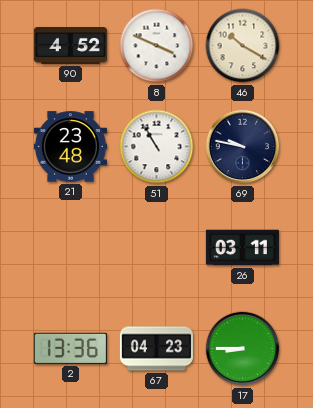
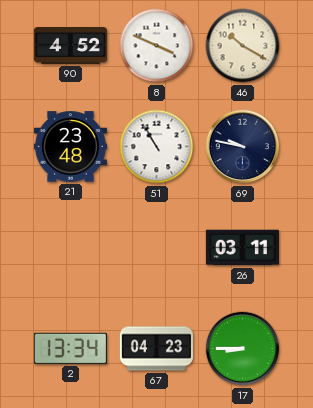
2: 13:36 -> 13:34 (70, 348)
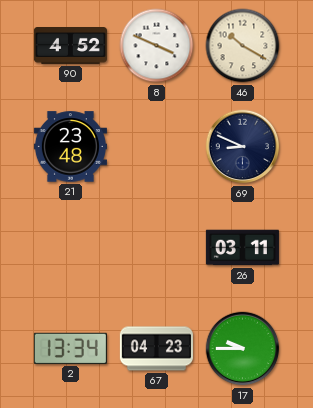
51: 10:55 -> none (157, 147)
69: 9:47 -> 8:49 (243, 147)
17: 8:45 -> 9:45 (243, 349)
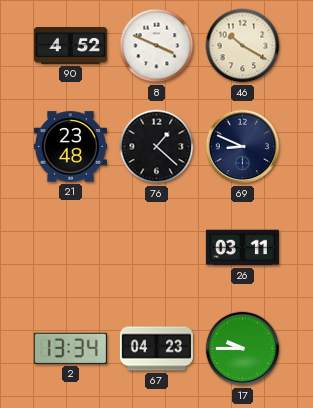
76: none -> 1:22 (157, 147)
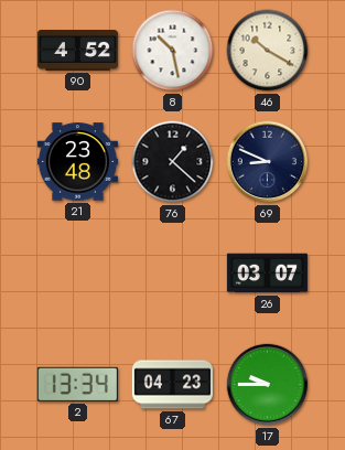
8: 3:49 -> 10:28 (173, 51)
26: 03:11 -> 03:07 (267, 274)
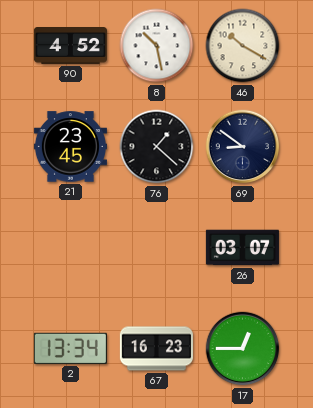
21: 23:48 -> 23:45 (70, 147)
69: 8:49 -> 8:51 (243, 147)
67: 04:23 -> 16:23 (156, 349)
17: 9:45 -> 12:45 (243, 349)
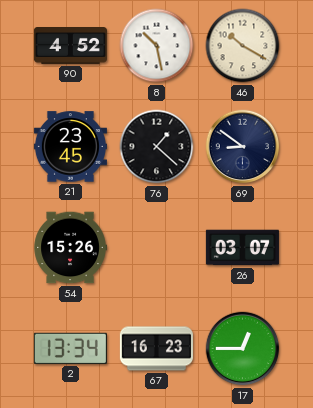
54: none -> 15:26 (70, 248)
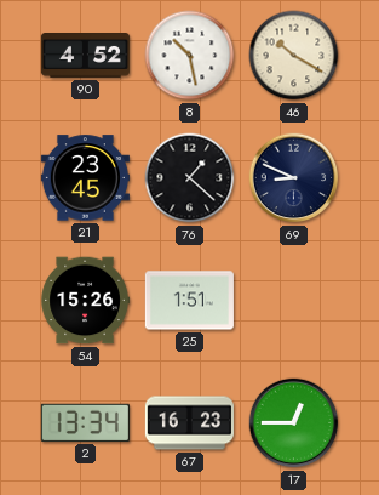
69: 8:51 -> 8:49 (294, 178)
25: none -> 1:51 (189, 301)
26: 03:07 -> none (242, 248)
